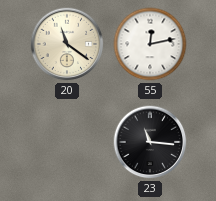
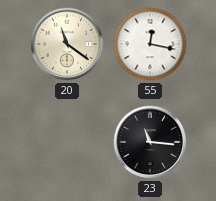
55: 12:13 -> 12:17 (150, 44)
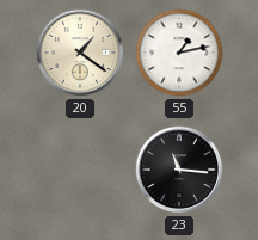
20: 11:21 -> 1:21 (80, 53)
55: 12:17 -> 1:13 (179, 53)
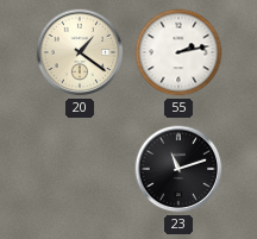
55: 1:13 -> 2:13 (178, 52)
23: 11:16 -> 11:12 (178, 169)
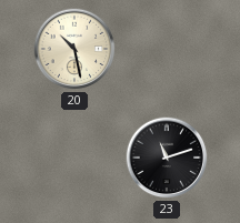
20: 1:21 -> 10:28 (74, 49)
55: 2:13 -> none (178, 52)
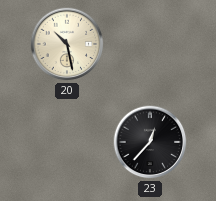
23: 11:12 -> 12:37 (150, 142)
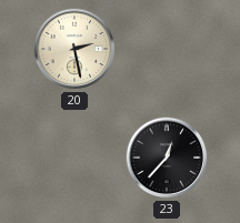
20: 10:28 -> 2:28 (74, 49)
